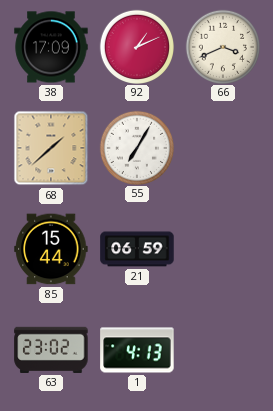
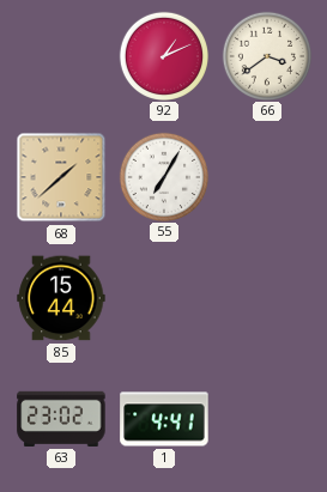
38: 17:09 -> none (51, 47)
66: 3:41 -> 3:39 (266, 55)
21: 06:59 -> none (137, 249)
1: 4:13 -> 4:41 (164, 419)
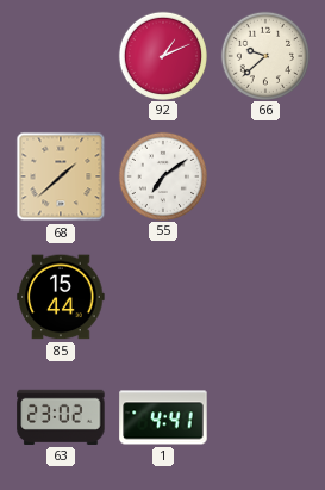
66: 3:39 -> 9:38 (264, 55)
55: 7:05 -> 7:09 (162, 175)
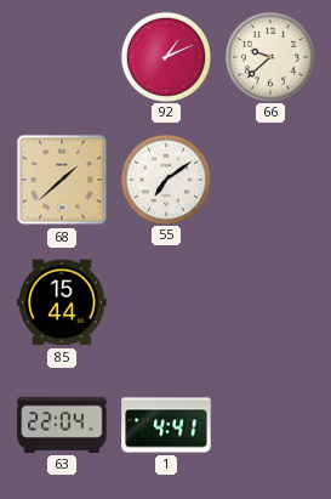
63: 23:02 -> 22:04 (62, 425)
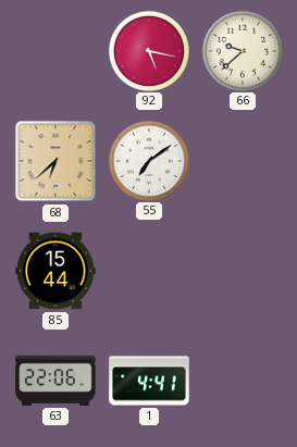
92: 1:11 -> 5:17 (148, 50)
68: 1:38 -> 6:38 (55, 161)
63: 22:04 -> 22:06 (55, 381)
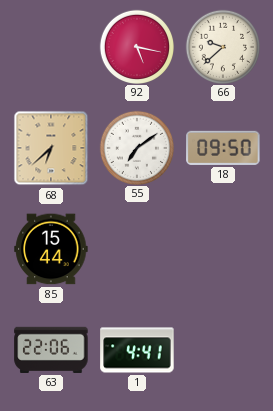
18: none -> 09:50 (223, 148)
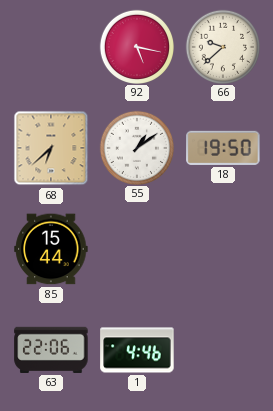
55: 7:09 -> 1:09 (136, 147)
18: 09:50 -> 19:50 (223, 148)
1: 4:41 -> 4:46 (137, 350)
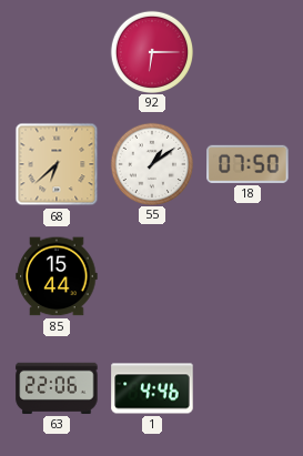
92: 5:17 -> 6:15 (151, 51)
66: 9:38 -> none (222, 46)
18: 19:50 -> 07:50 (248, 164)
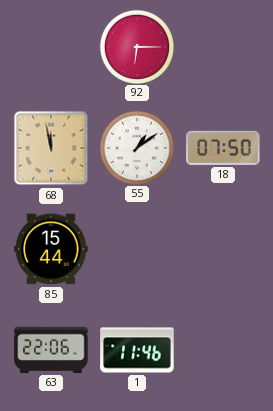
68: 6:38 -> 11:58 (51, 148)
1: 4:46 -> 11:46 (137, 350)
